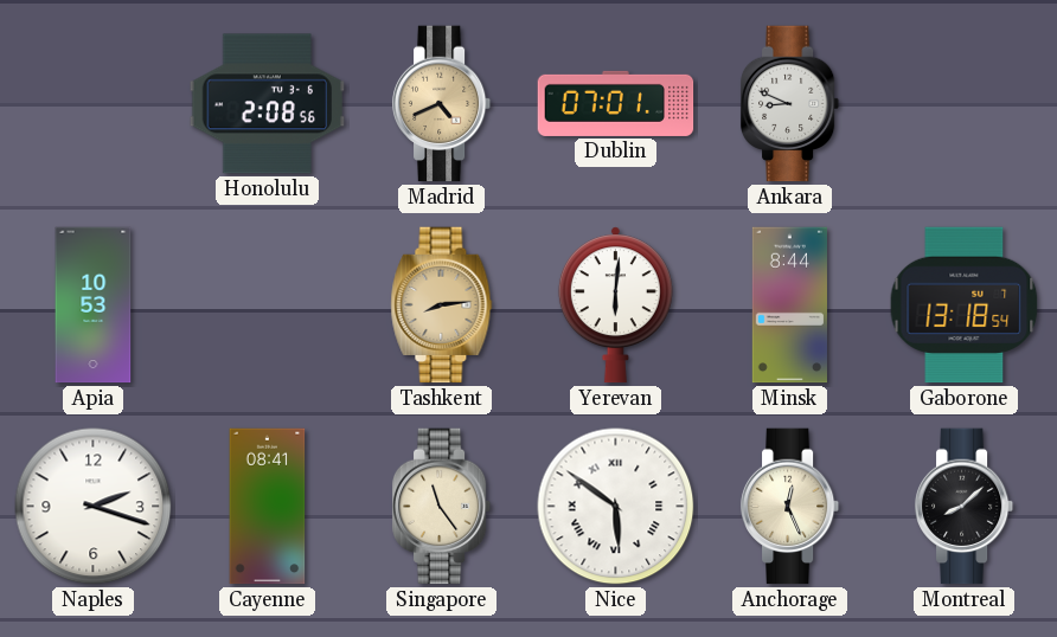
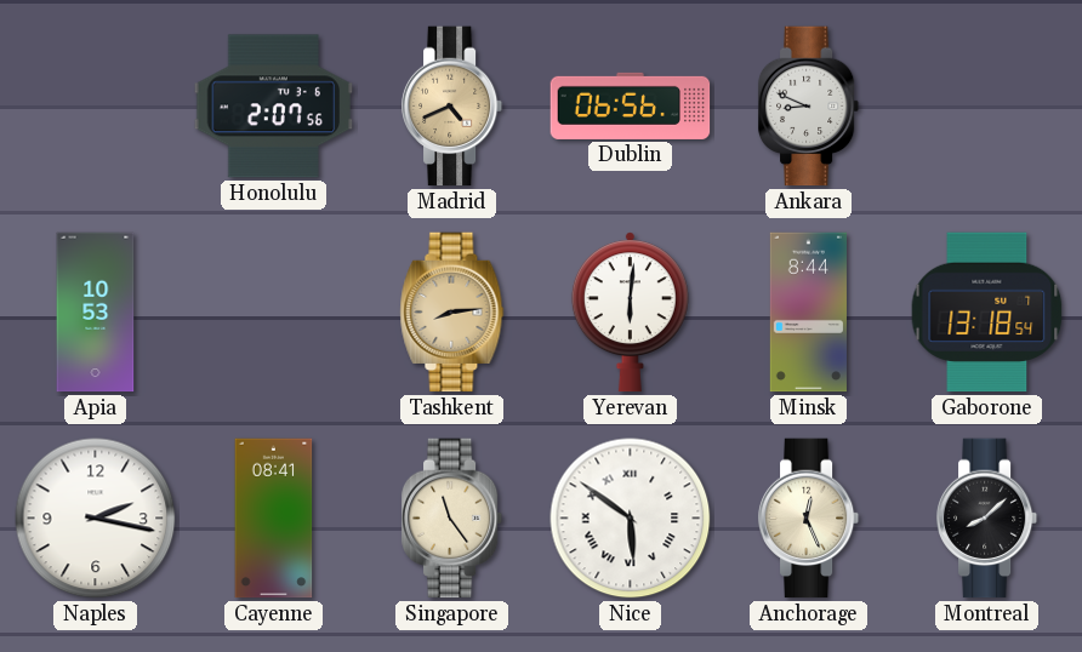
Honolulu: 2:08 -> 2:07 (274, 107)
Dublin: 07:01 -> 06:56 (631, 105)
Naples: 2:18 -> 2:17 (96, 519)
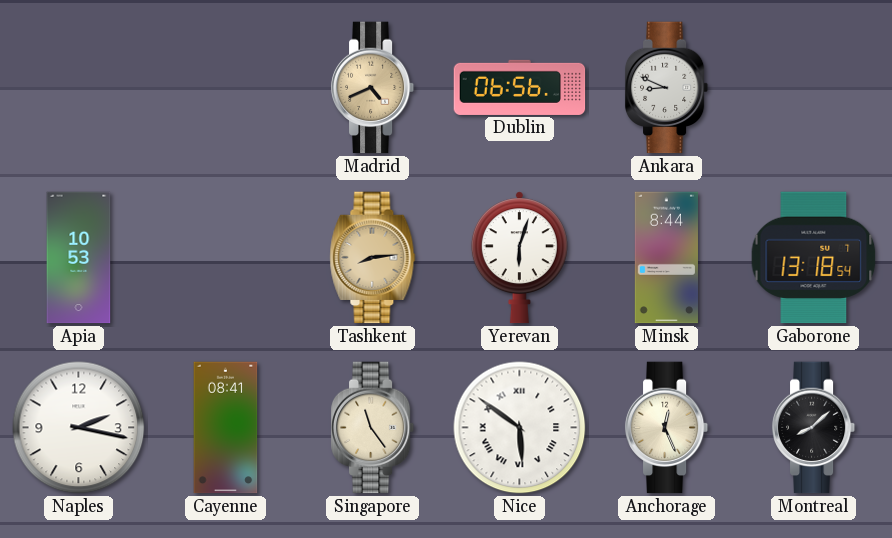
Honolulu: 2:07 -> none (274, 107)
Yerevan: 6:01 -> 6:03 (519, 258)
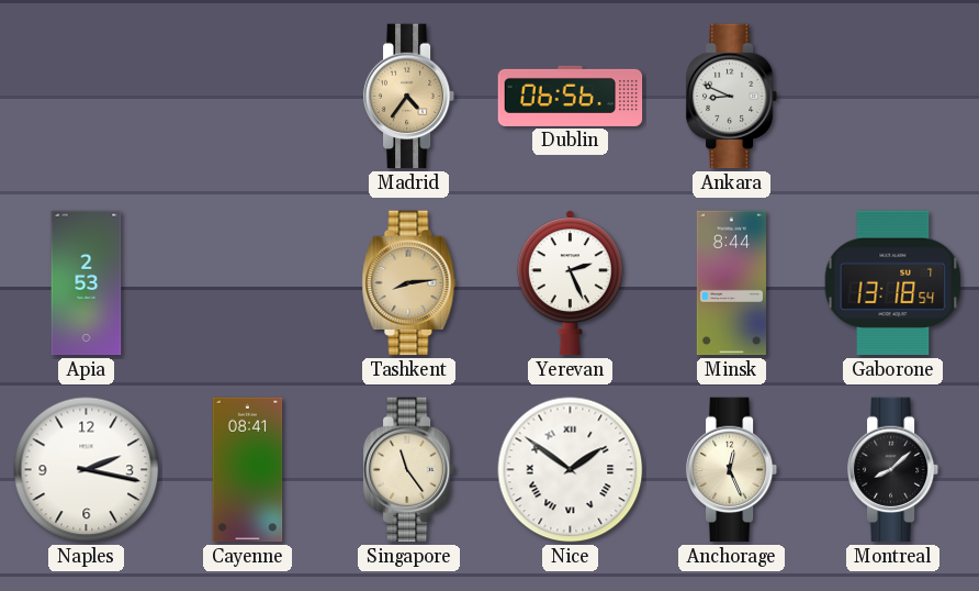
Madrid: 4:41 -> 4:36 (409, 97)
Apia: 10:53 -> 2:53 (87, 283)
Yerevan: 6:03 -> 2:26 (570, 283)
Nice: 5:51 -> 1:51 (571, 470)
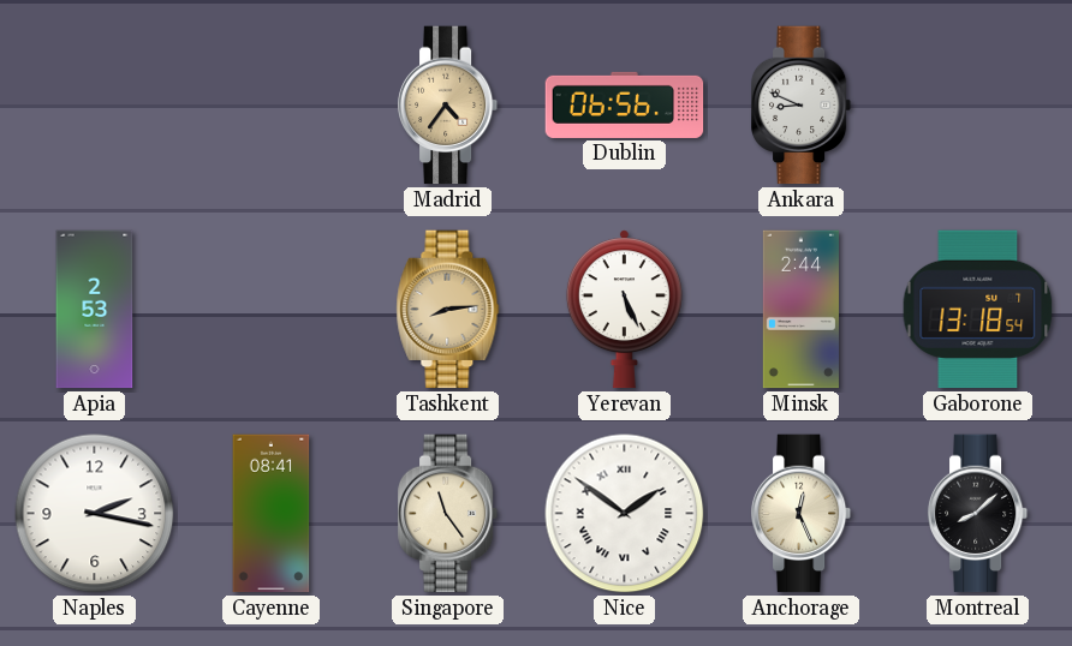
Yerevan: 2:26 -> 5:26 (624, 310)
Minsk: 8:44 -> 2:44 (800, 310)
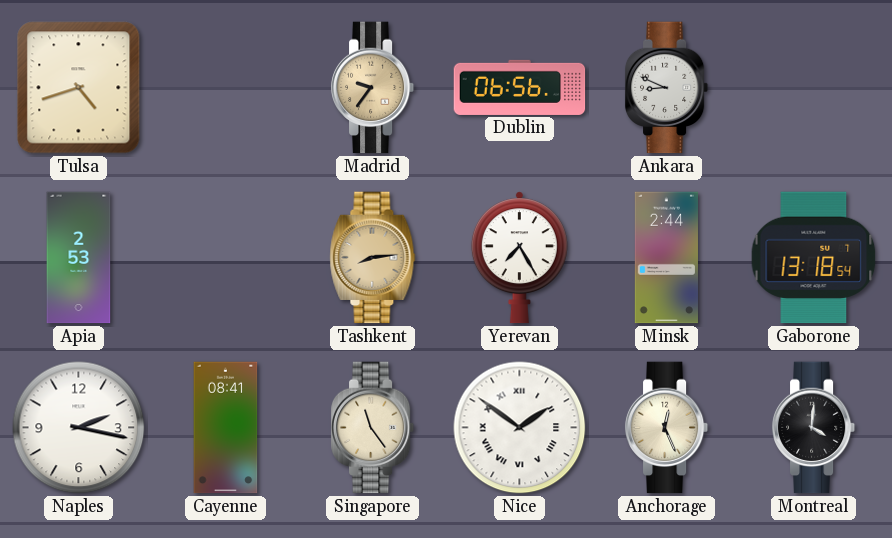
Tulsa: none -> 4:42 (79, 88)
Madrid: 4:36 -> 9:36 (373, 88)
Yerevan: 5:26 -> 7:25 (519, 258)
Montreal: 8:08 -> 4:01 (814, 428)
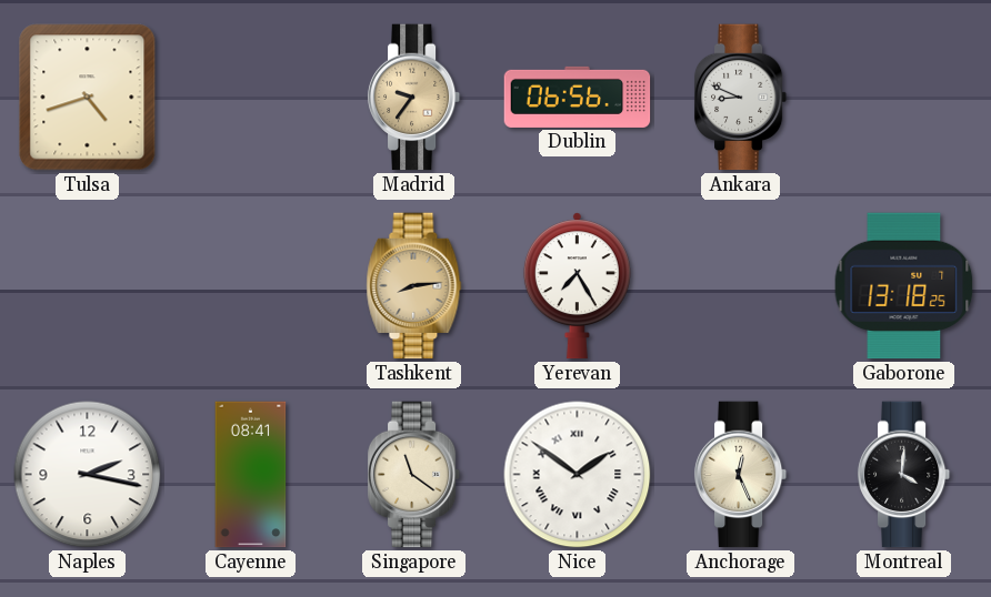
Apia: 2:53 -> none (79, 258)
Minsk: 2:44 -> none (666, 258)
Gaborone: 13:18:54 -> 13:18:25 (904, 286)
Singapore: 11:24 -> 11:21 (414, 475)
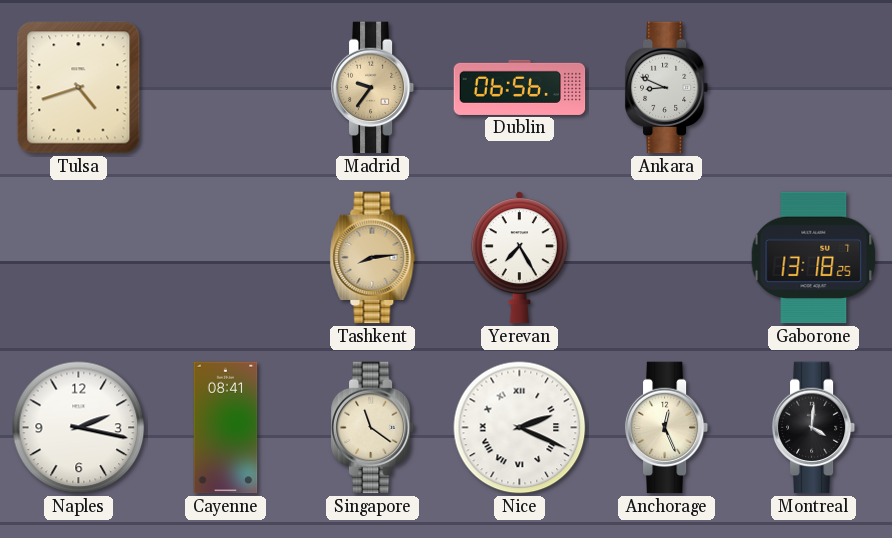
Nice: 1:51 -> 2:19 (520, 428)
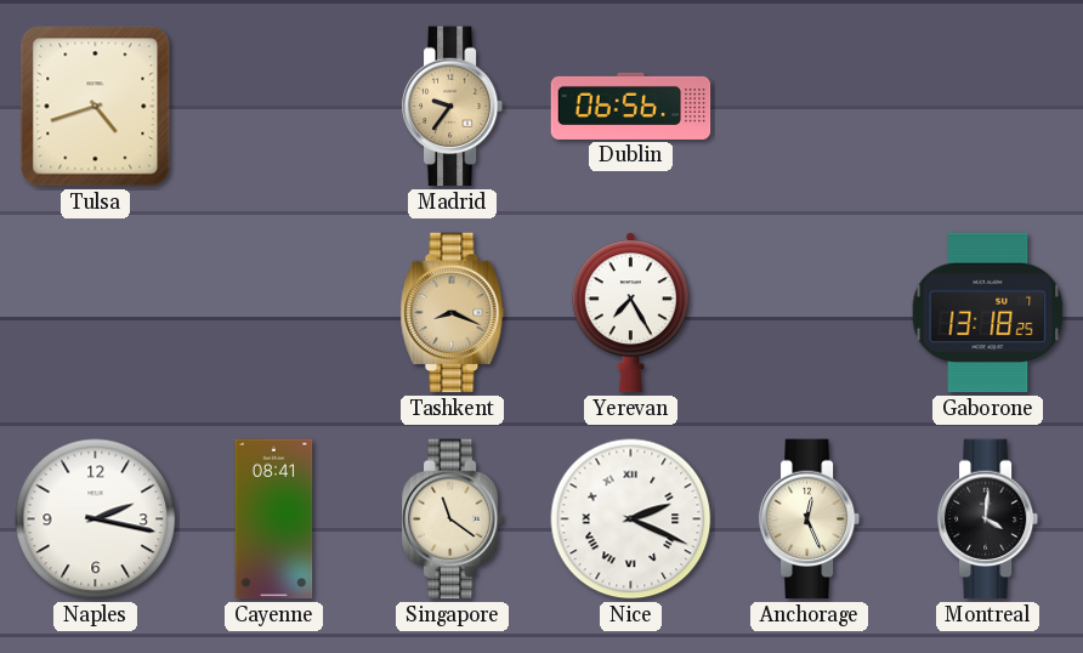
Ankara: 8:49 -> none (667, 88)
Tashkent: 8:14 -> 8:19 (453, 313)
